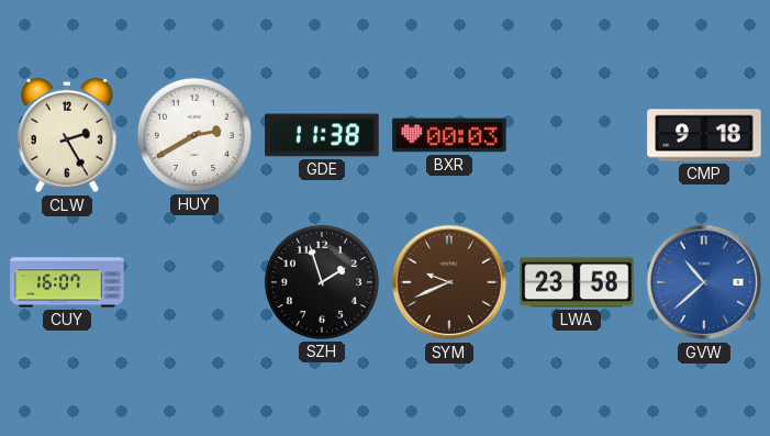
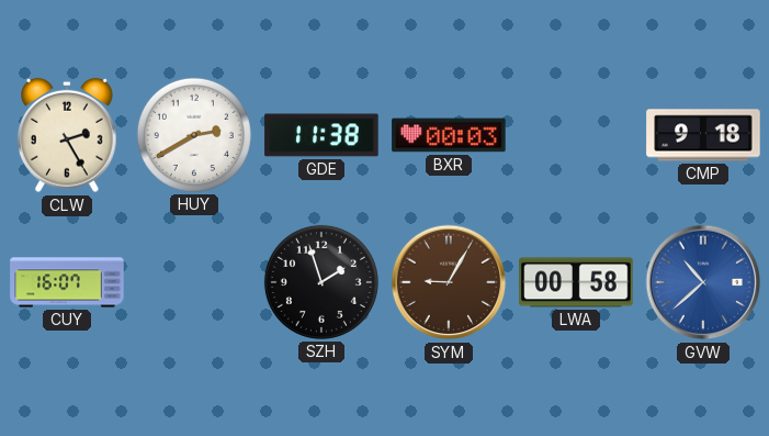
SYM: 9:41 -> 9:05 (449, 282)
LWA: 23:58 -> 00:58 (576, 282)
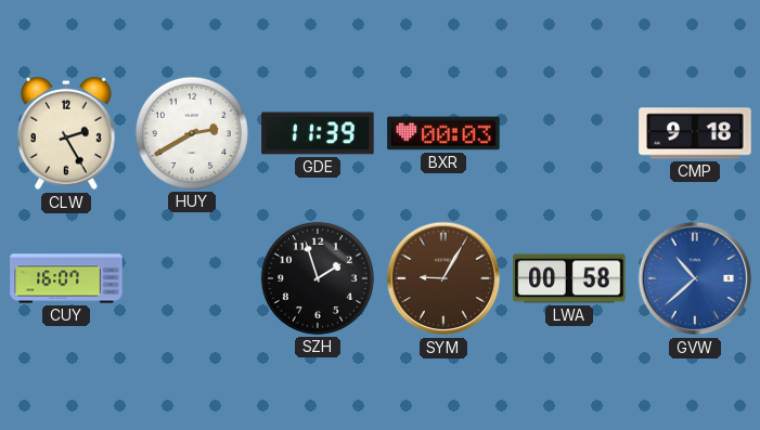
GDE: 11:38 -> 11:39 (318, 133)
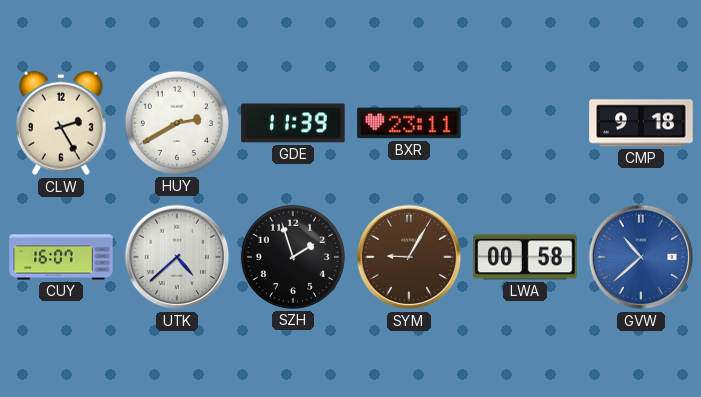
BXR: 00:03 -> 23:11 (409, 123)
UTK: none -> 4:38 (177, 257)
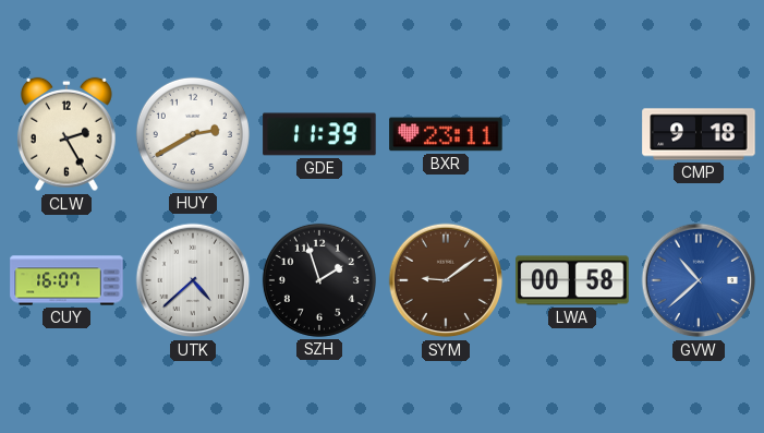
SYM: 9:05 -> 9:09 (446, 280)
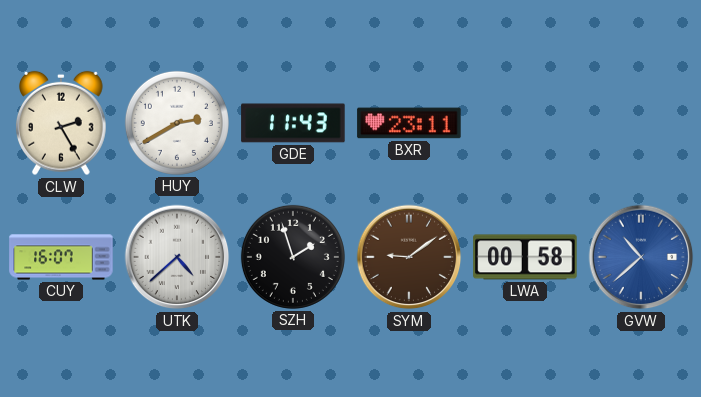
GDE: 11:39 -> 11:43 (293, 123)
CMP: 9:18 -> none (699, 134)
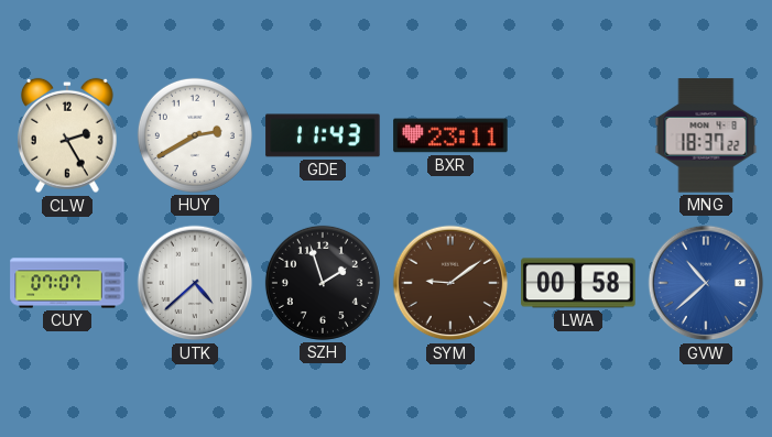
MNG: none -> 18:37 (706, 135)
CUY: 16:07 -> 07:07 (67, 283)
